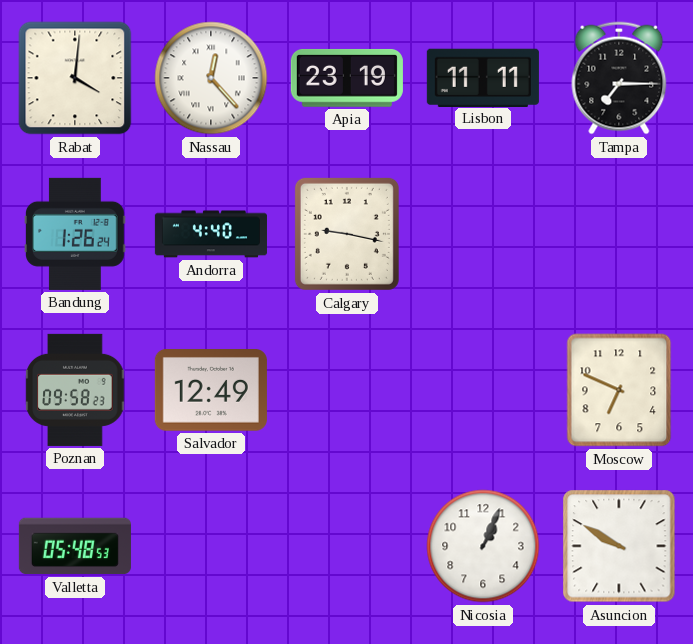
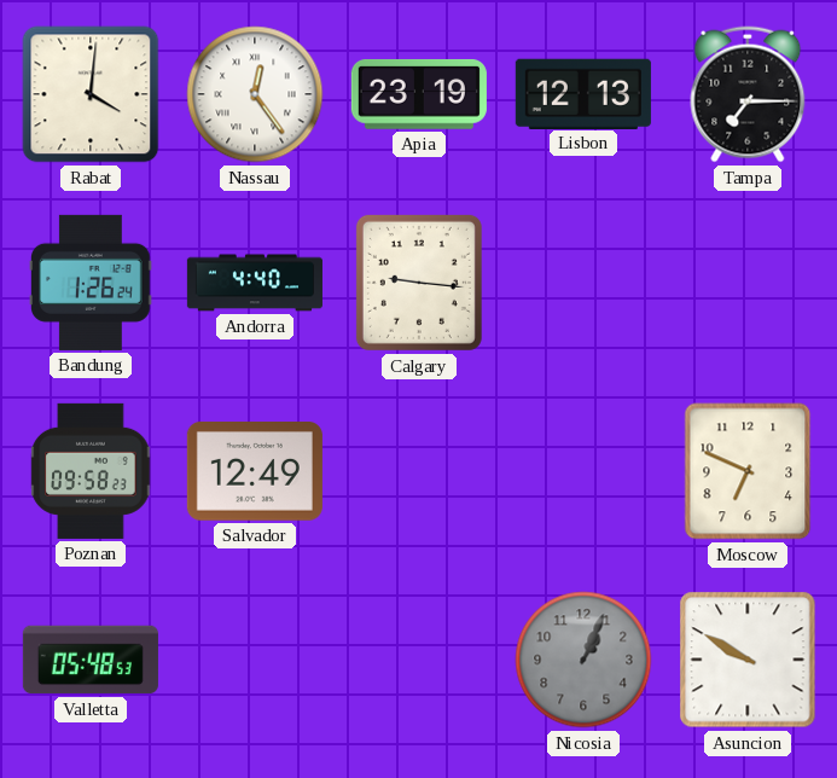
Nassau: 12:23 -> 12:24 (255, 94)
Lisbon: 11:11 -> 12:13 (583, 93)
Calgary: 9:17 -> 9:16 (419, 283)
Nicosia dial: white -> grey (583, 660)
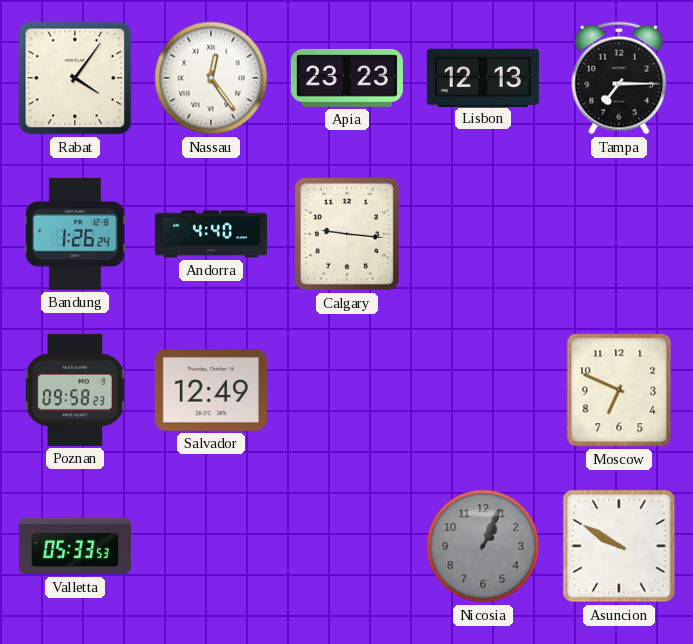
Rabat: 4:01 -> 4:06 (75, 78)
Apia: 23:19 -> 23:23 (347, 78)
Valletta: 05:48 -> 05:33 (75, 546)
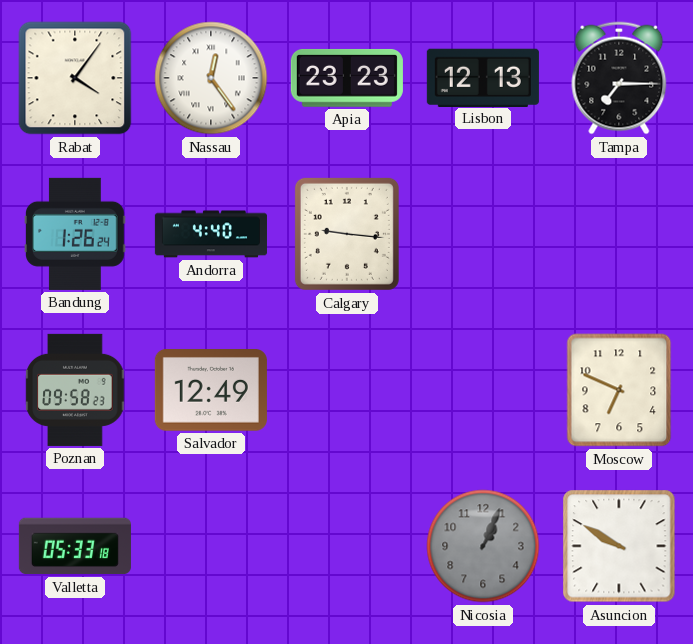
Valletta: 05:33:53 -> 05:33:18 (75, 546)
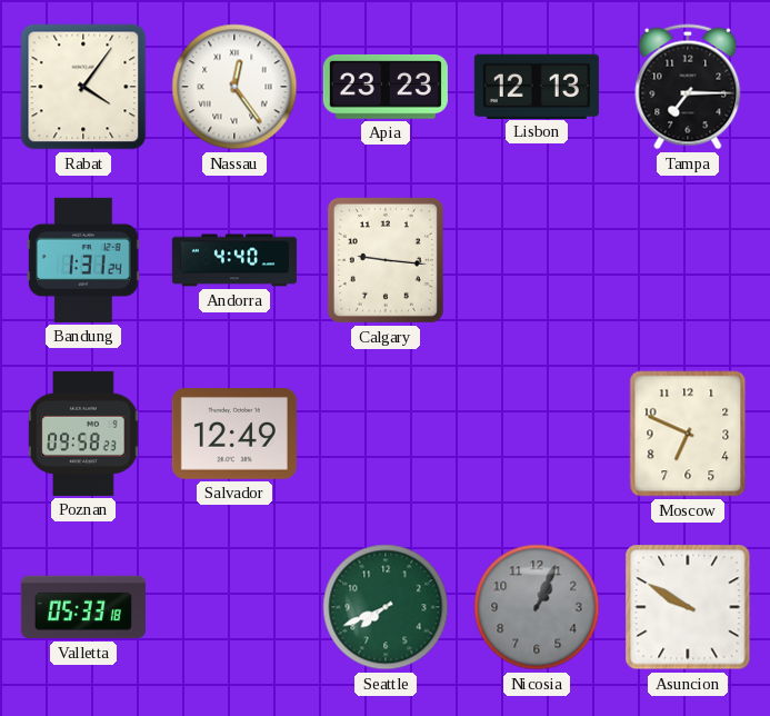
Bandung: 1:26 -> 1:31 (84, 260)
Seattle: none -> 7:41 (386, 607)
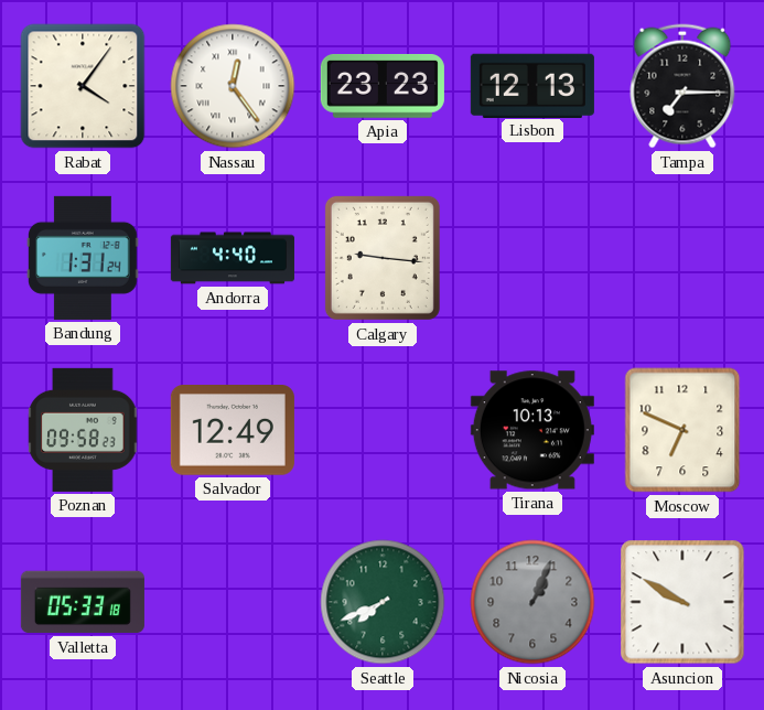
Tirana: none -> 10:13 (532, 430)
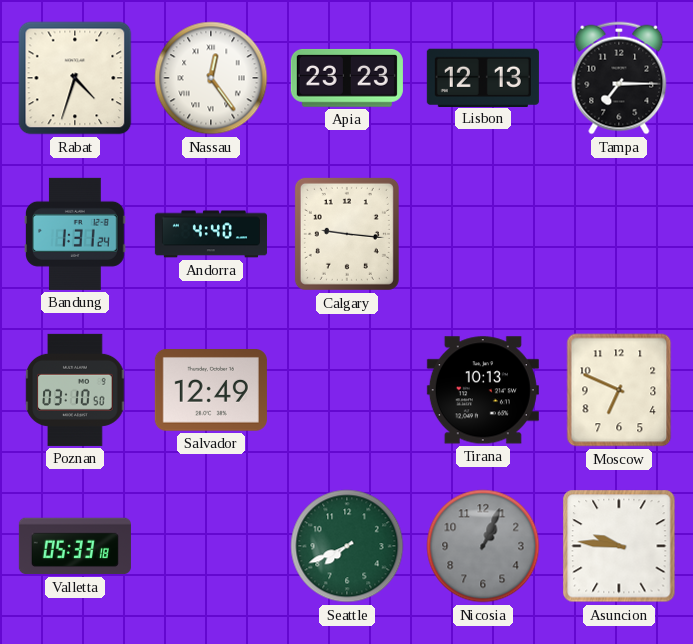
Rabat: 4:06 -> 4:33 (75, 78)
Poznan: 09:58 -> 03:10 (75, 390)
Asuncion: 9:50 -> 9:46 (619, 546)
